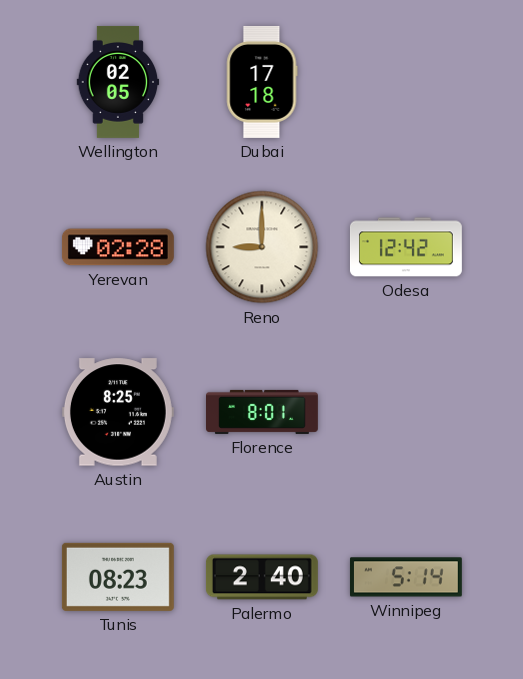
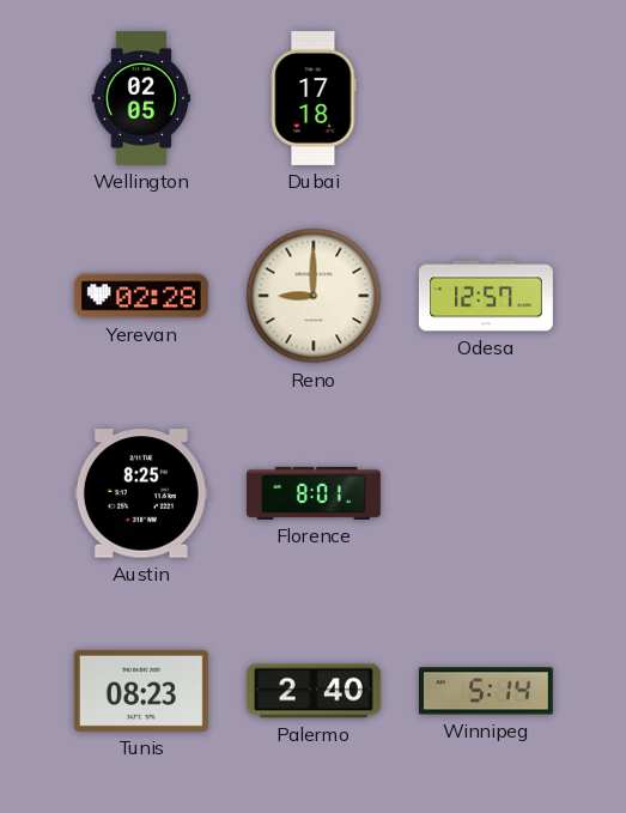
Odesa: 12:42 -> 12:57 (486, 296)
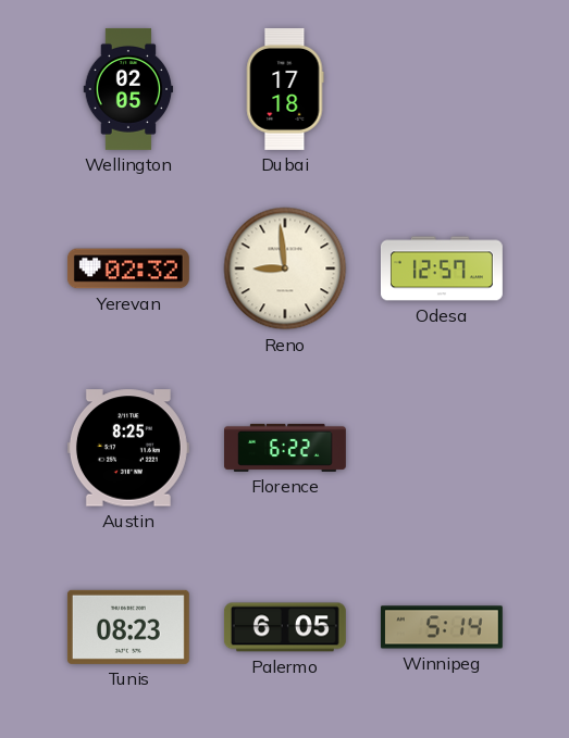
Yerevan: 02:28 -> 02:32 (128, 268)
Reno: 9:00 -> 8:59 (285, 268)
Florence: 8:01 -> 6:22 (286, 448)
Palermo: 2:40 -> 6:05 (285, 627)
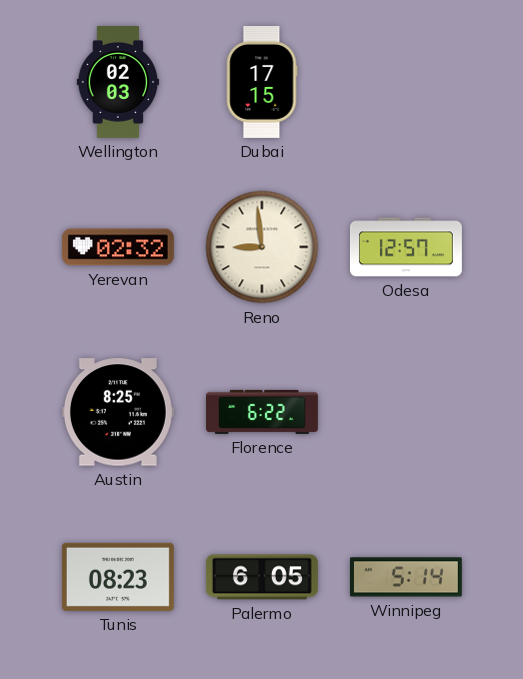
Wellington: 02:05 -> 02:03 (118, 82)
Dubai: 17:18 -> 17:15 (262, 82)
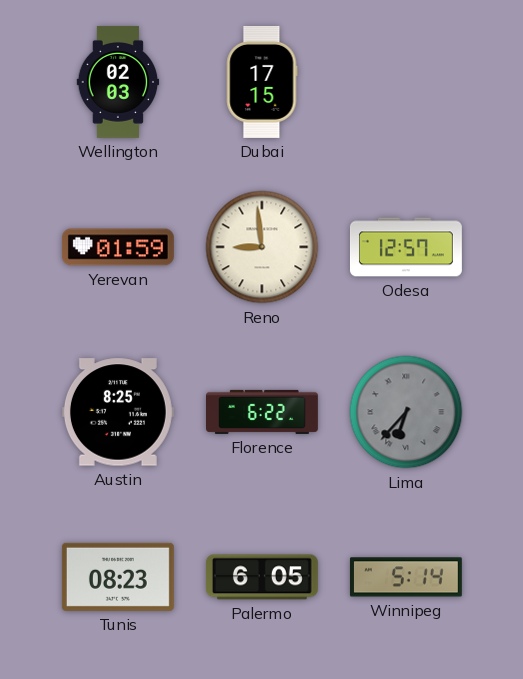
Yerevan: 02:32 -> 01:59 (118, 247)
Lima: none -> 6:37 (406, 412)
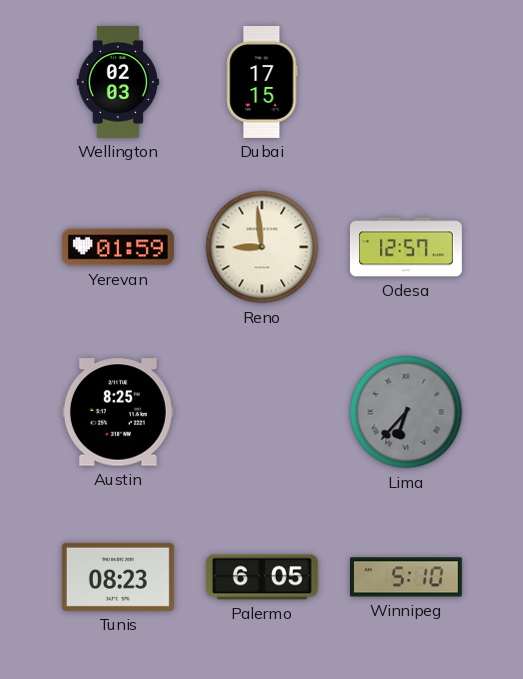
Florence: 6:22 -> none (263, 412)
Winnipeg: 5:14 -> 5:10 (406, 577)
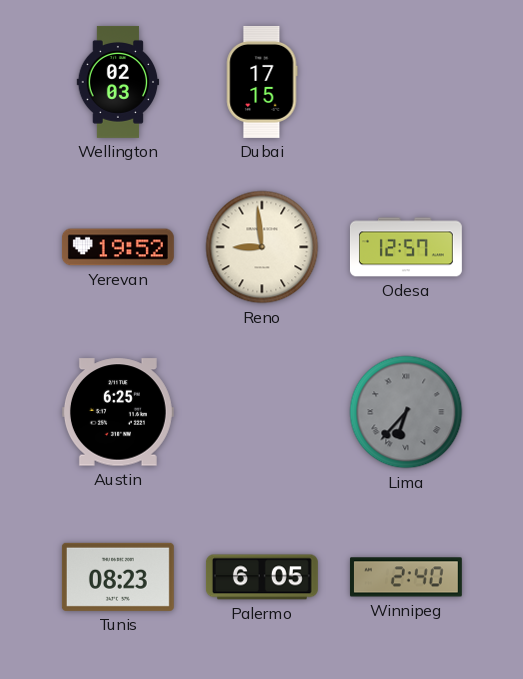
Yerevan: 01:59 -> 19:52 (118, 247)
Austin: 8:25 -> 6:25 (118, 412)
Winnipeg: 5:10 -> 2:40 (406, 577)
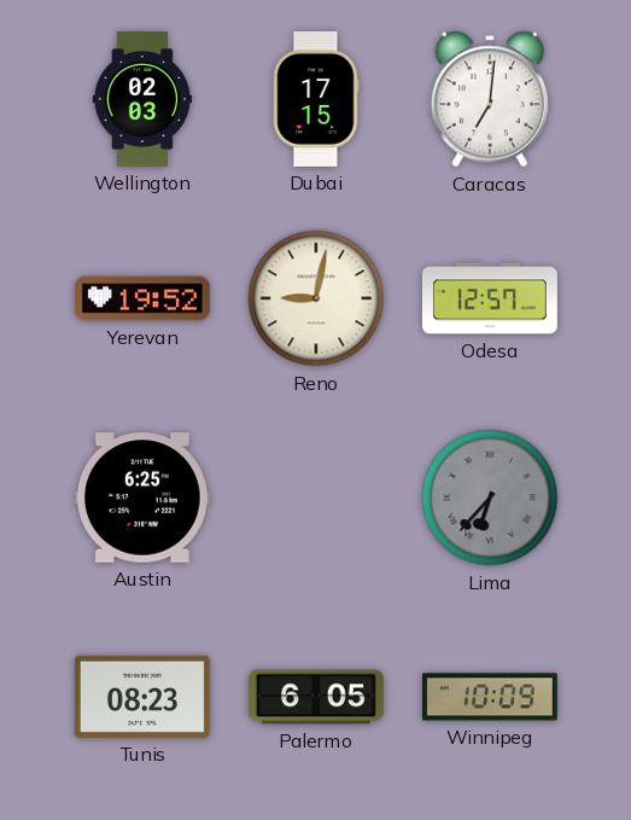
Caracas: none -> 7:01 (490, 99)
Reno: 8:59 -> 9:02 (316, 298)
Winnipeg: 2:40 -> 10:09 (490, 697)
